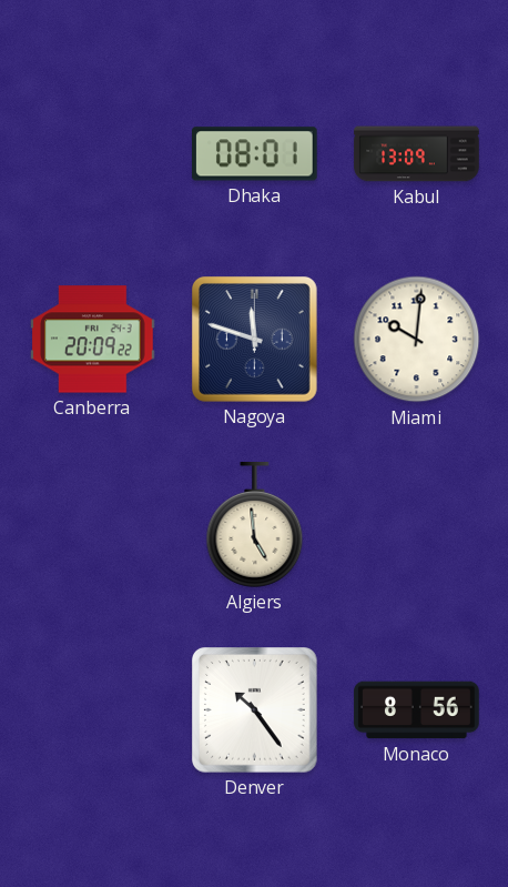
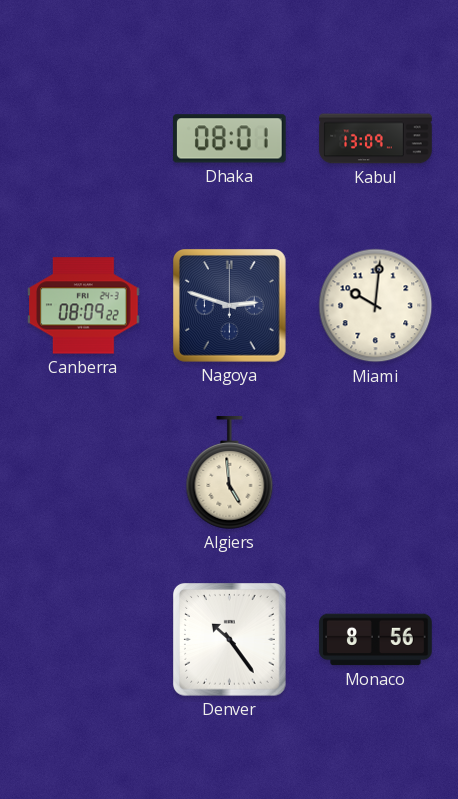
Canberra: 20:09 -> 08:09 (84, 306)
Nagoya: 11:48 -> 2:48 (230, 306)
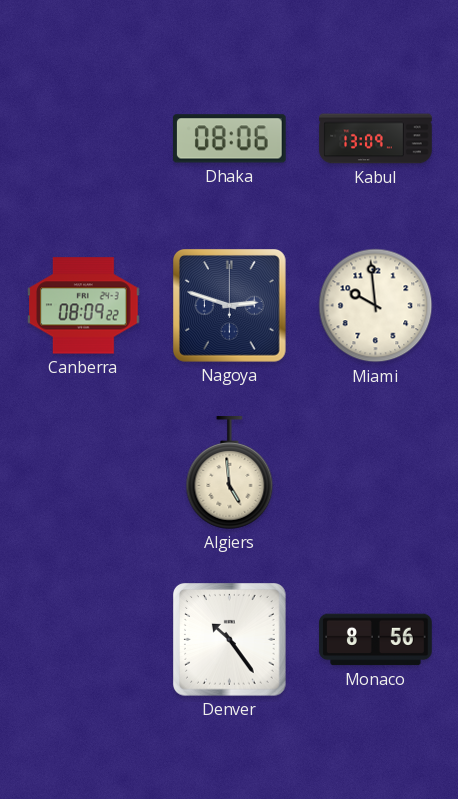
Dhaka: 08:01 -> 08:06 (230, 139)
Miami: 10:01 -> 9:59 (376, 306)
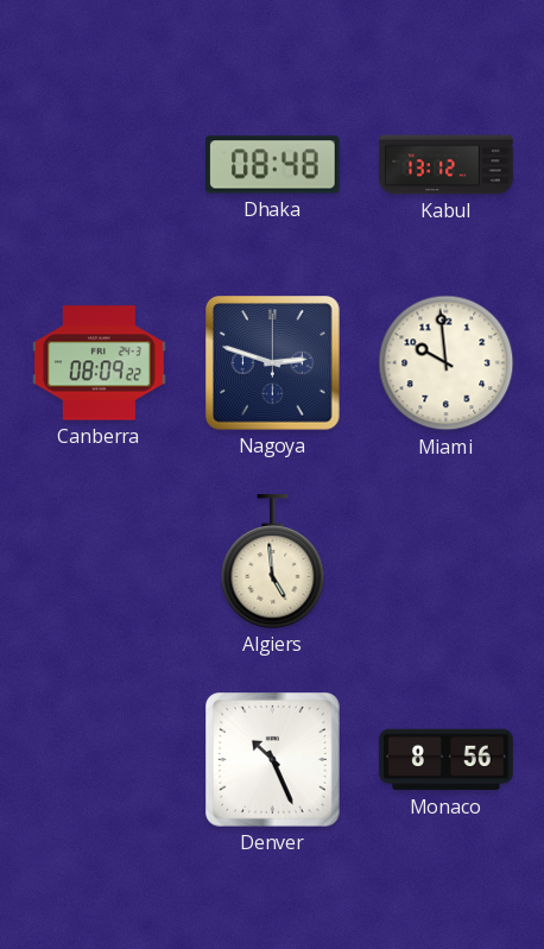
Dhaka: 08:06 -> 08:48 (273, 165)
Kabul: 13:09 -> 13:12 (447, 165)
Denver: 10:24 -> 10:26 (273, 760)
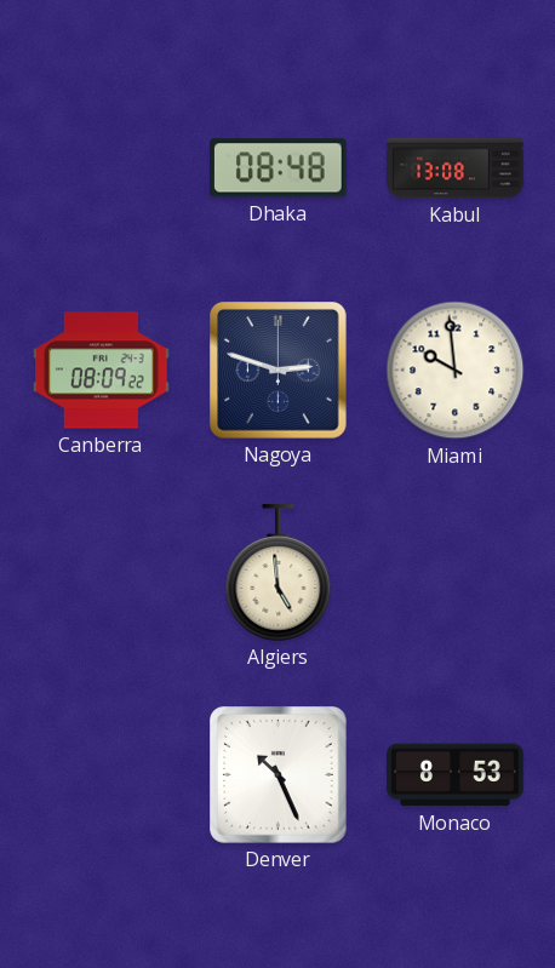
Kabul: 13:12 -> 13:08 (456, 168)
Monaco: 8:56 -> 8:53 (456, 775)
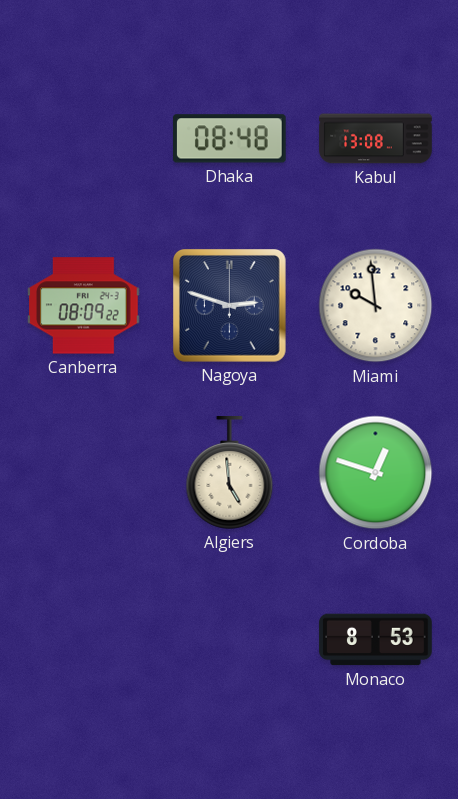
Cordoba: none -> 12:48 (376, 473)
Denver: 10:26 -> none (279, 775)
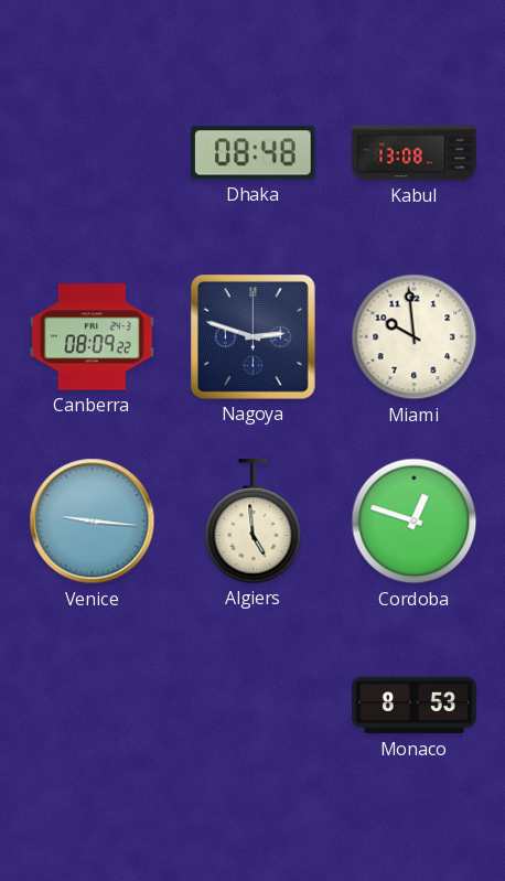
Venice: none -> 9:16 (93, 522)
